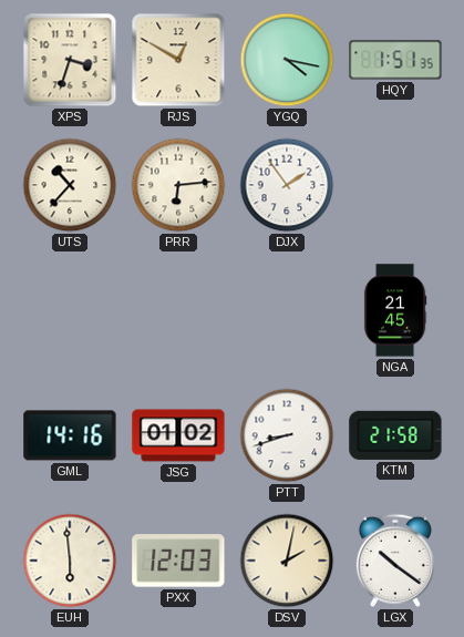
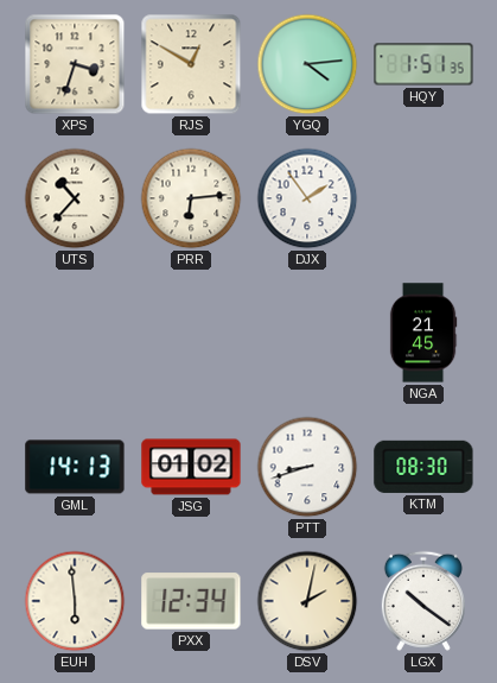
YGQ: 4:17 -> 4:14 (307, 64)
GML: 14:16 -> 14:13 (75, 467)
KTM: 21:58 -> 08:30 (423, 467)
PXX: 12:03 -> 12:34 (191, 601)
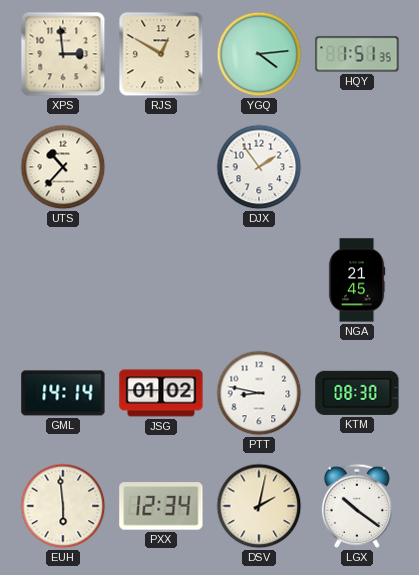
XPS: 3:33 -> 2:59 (63, 54)
PRR: 6:14 -> none (191, 198)
GML: 14:13 -> 14:14 (63, 393)
PTT: 8:42 -> 8:47 (259, 393)
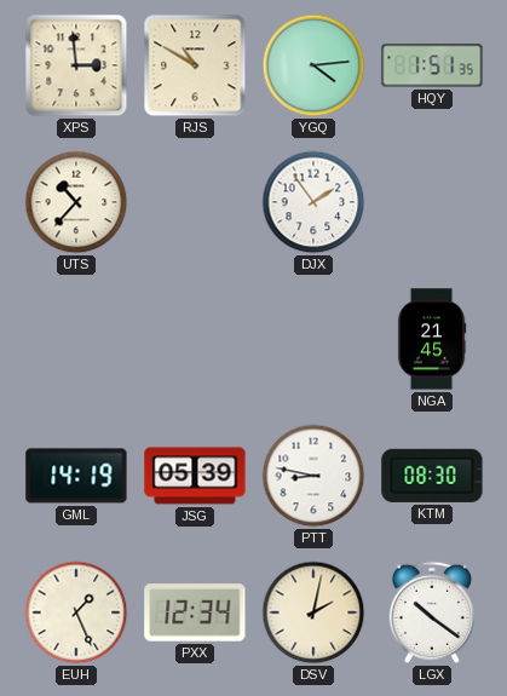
RJS: 12:50 -> 10:50 (195, 65)
GML: 14:14 -> 14:19 (76, 476)
JSG: 01:02 -> 05:39 (195, 476)
EUH: 5:59 -> 1:26 (76, 612)
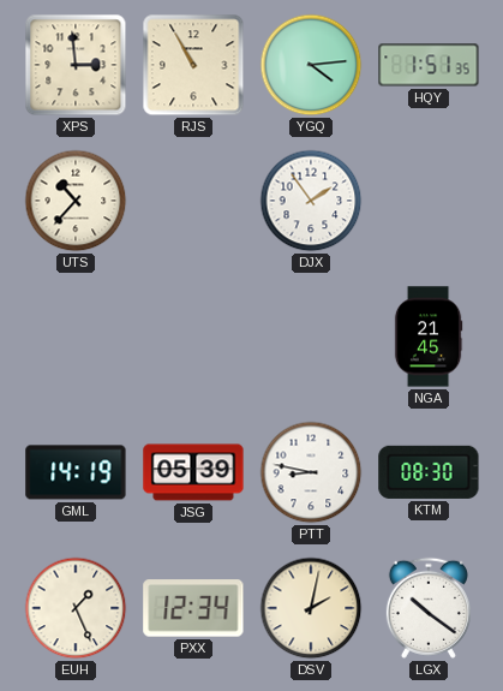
RJS: 10:50 -> 10:55 (193, 65)
